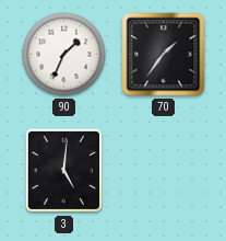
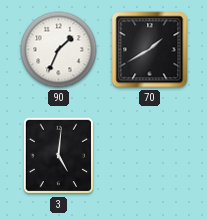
70: 1:36 -> 1:40 (150, 50)
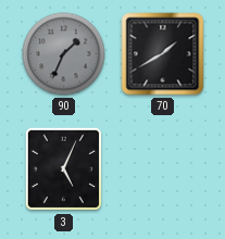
90 dial: white -> grey (64, 54)
3: 5:01 -> 5:04 (64, 169)
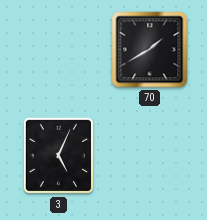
90: 1:34 -> none (64, 54)
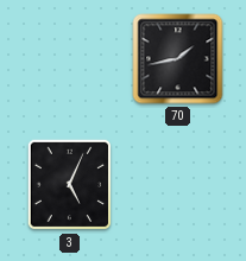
70: 1:40 -> 1:43 (178, 59)
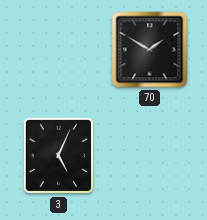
70: 1:43 -> 1:50 (150, 50)
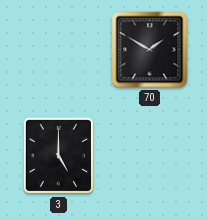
3: 5:04 -> 5:00 (59, 156)
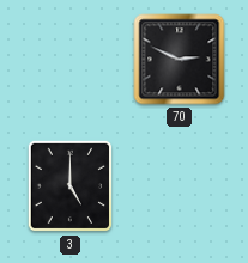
70: 1:50 -> 2:49 (180, 60)
